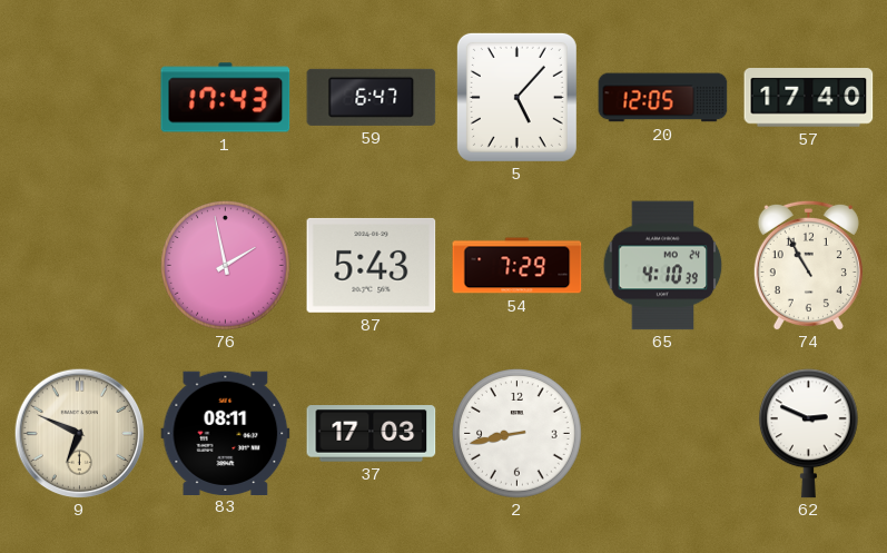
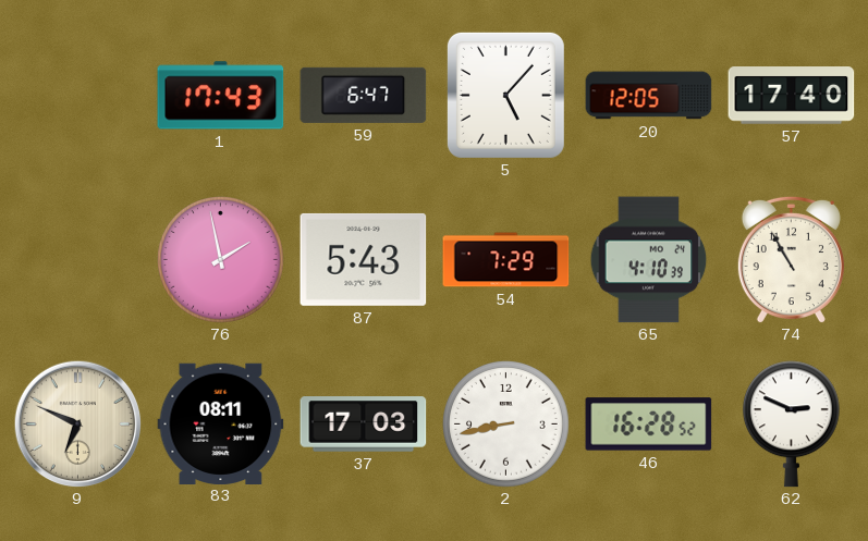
46: none -> 16:28 (649, 425)
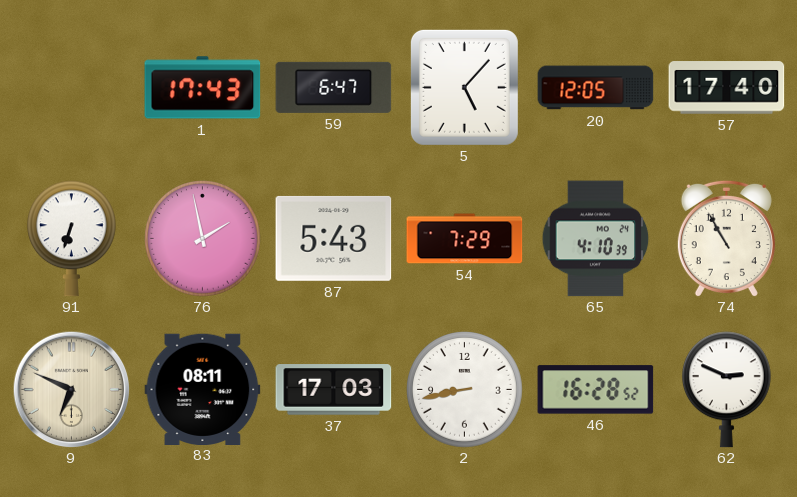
91: none -> 6:33 (71, 239)
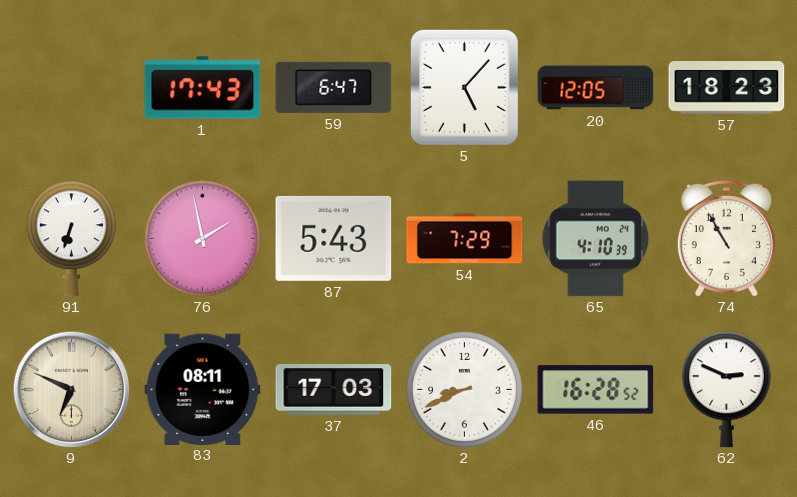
57: 17:40 -> 18:23 (727, 88)
2: 8:43 -> 8:41 (465, 390)
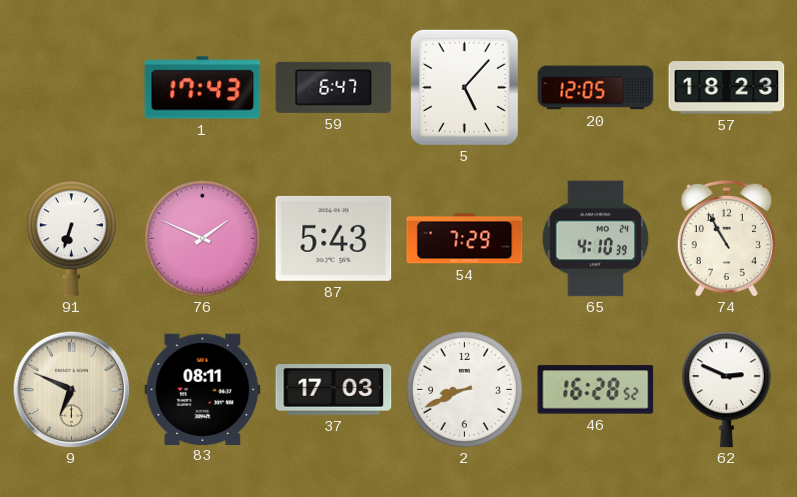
76: 1:58 -> 1:49 (203, 239)
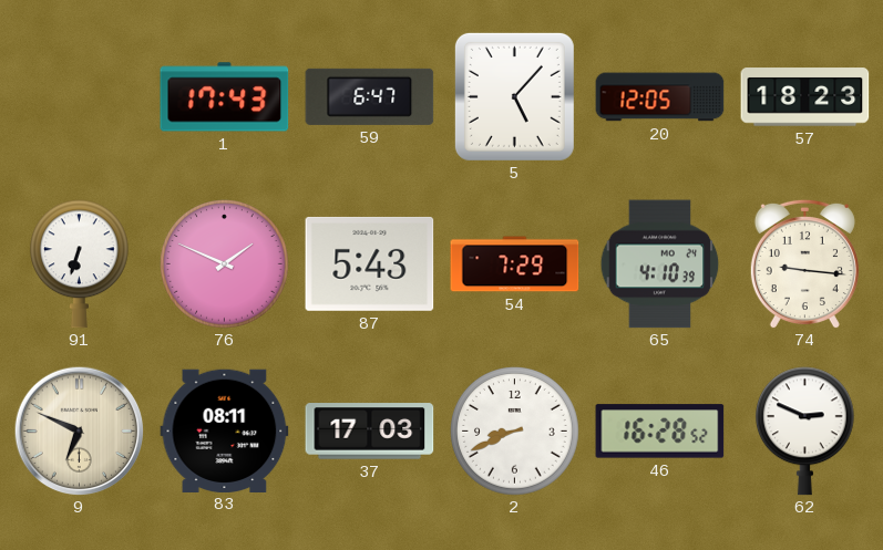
74: 10:55 -> 9:16 (804, 263)
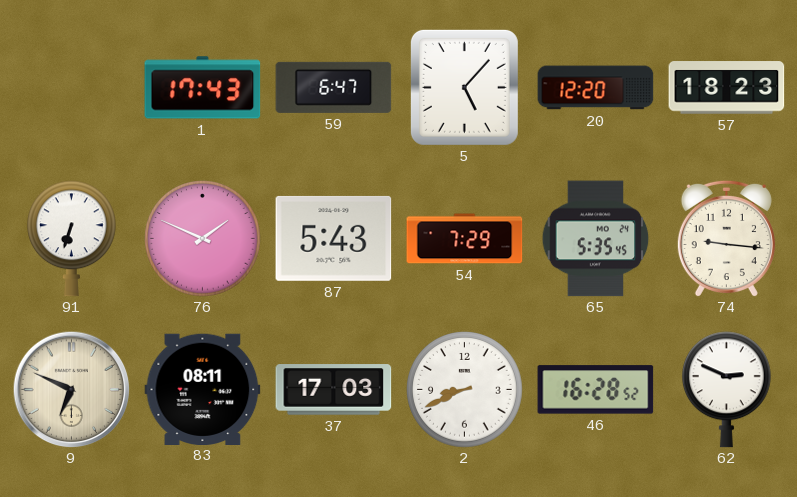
20: 12:05 -> 12:20 (596, 88)
65: 4:10 -> 5:35 (596, 239)
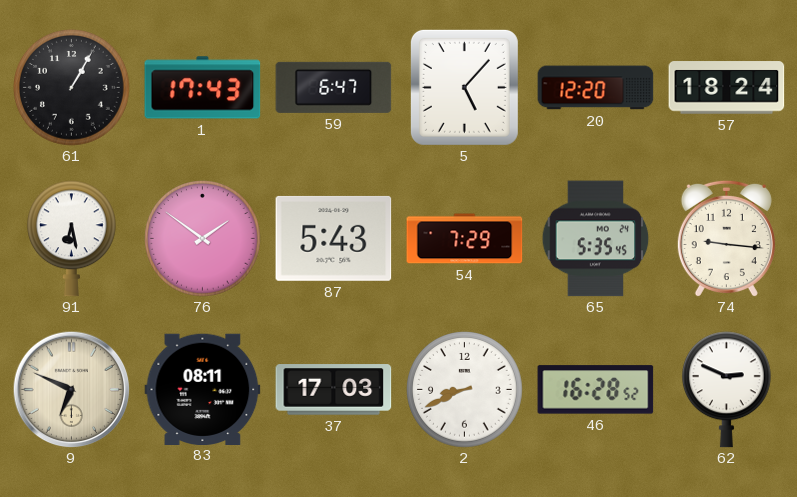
61: none -> 1:05 (72, 88)
57: 18:23 -> 18:24 (727, 88)
91: 6:33 -> 6:28 (71, 239)
76: 1:49 -> 1:51 (203, 239)
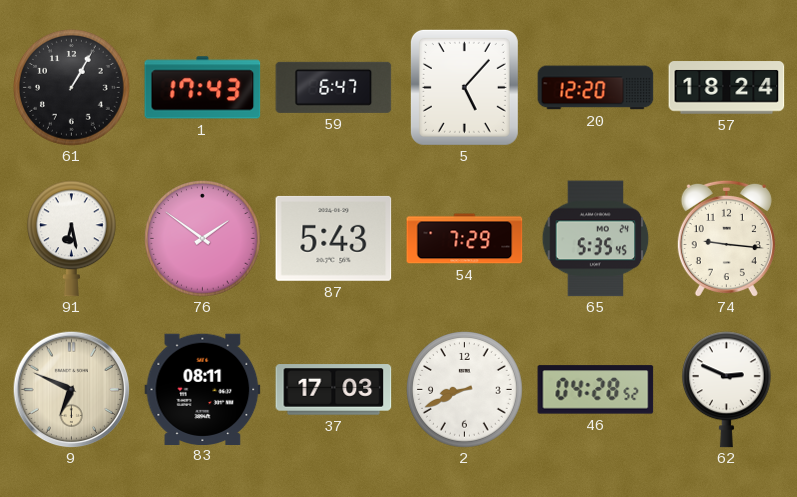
46: 16:28 -> 04:28 (596, 390)
